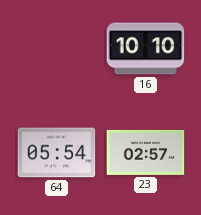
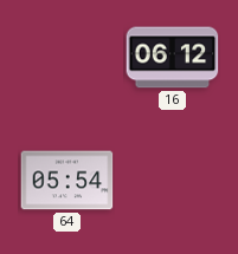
16: 10:10 -> 06:12 (173, 58)
23: 02:57 -> none (146, 152)
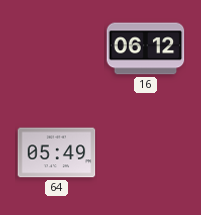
64: 05:54 -> 05:49 (57, 153)
